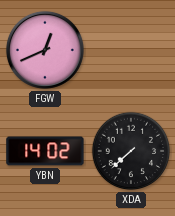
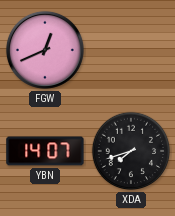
YBN: 14:02 -> 14:07 (45, 151)
XDA: 7:38 -> 7:42 (131, 151)
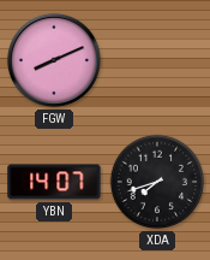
FGW: 12:41 -> 8:11 (54, 60)
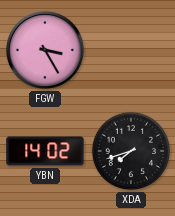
FGW: 8:11 -> 3:25 (45, 50)
YBN: 14:07 -> 14:02 (45, 151)
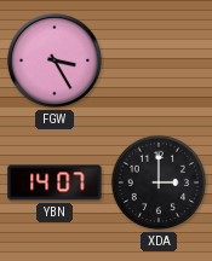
YBN: 14:02 -> 14:07 (55, 182)
XDA: 7:42 -> 3:00 (159, 182)
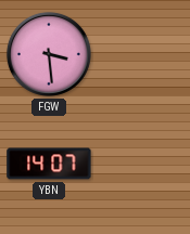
FGW: 3:25 -> 3:29 (49, 54)
XDA: 3:00 -> none (159, 182)
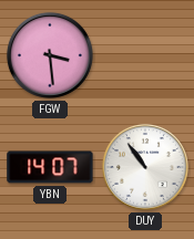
DUY: none -> 10:54 (145, 167)
